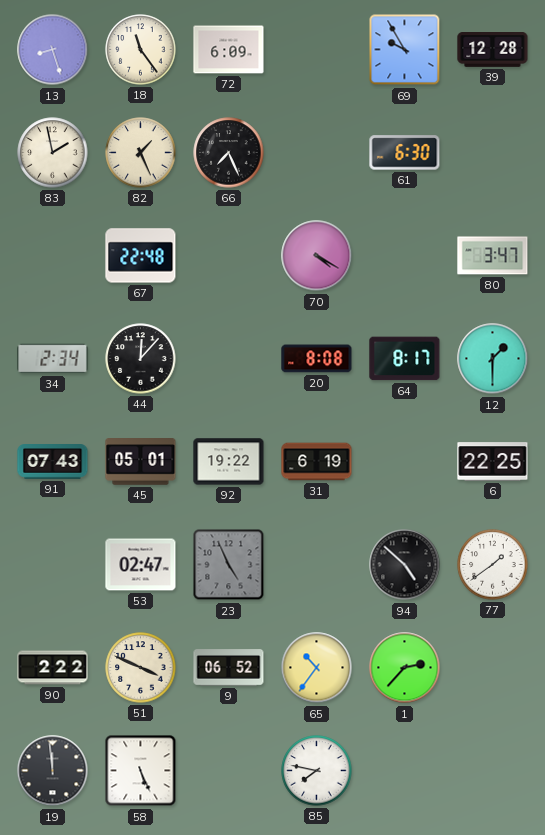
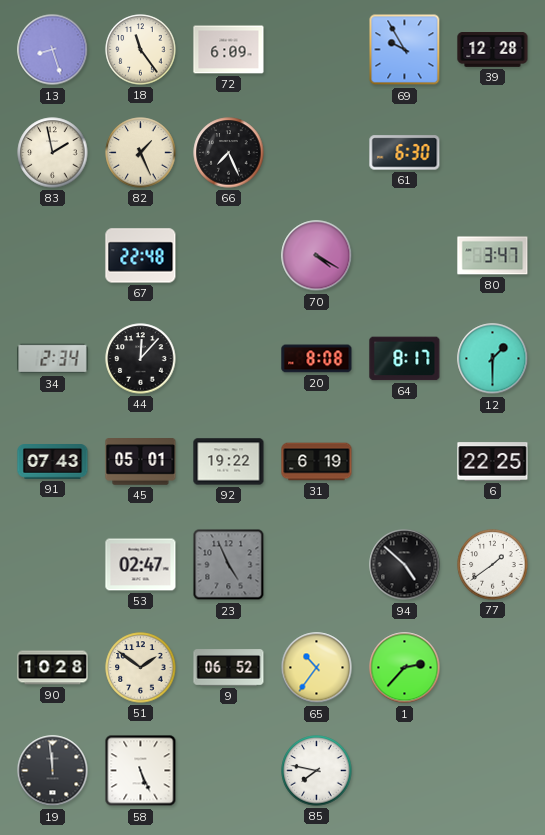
90: 2:22 -> 10:28 (53, 668)
51: 3:49 -> 1:51 (141, 668)
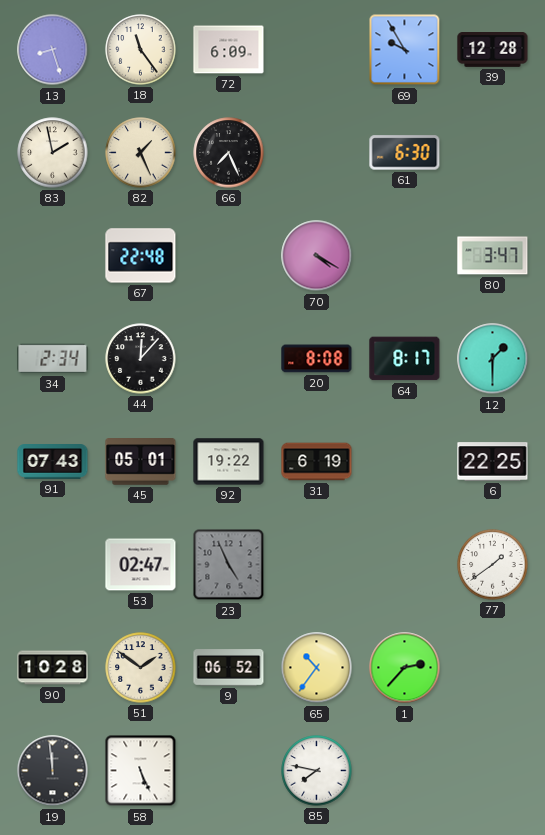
94: 4:52 -> none (405, 565)
